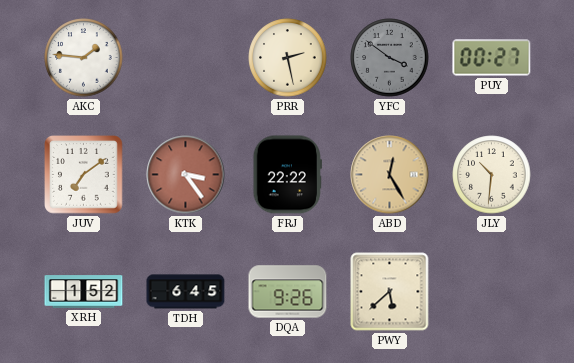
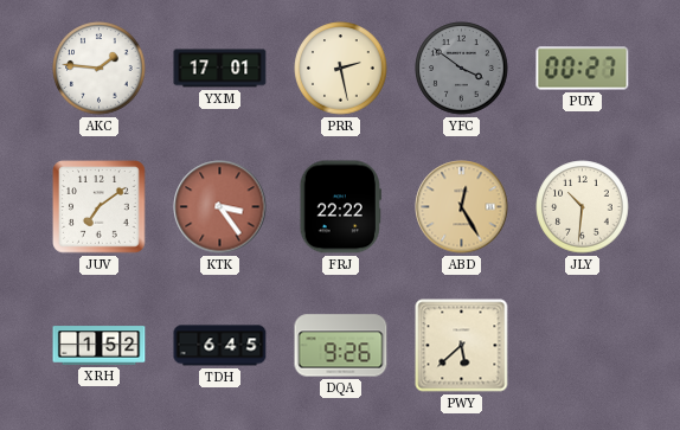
YXM: none -> 17:01 (220, 69)
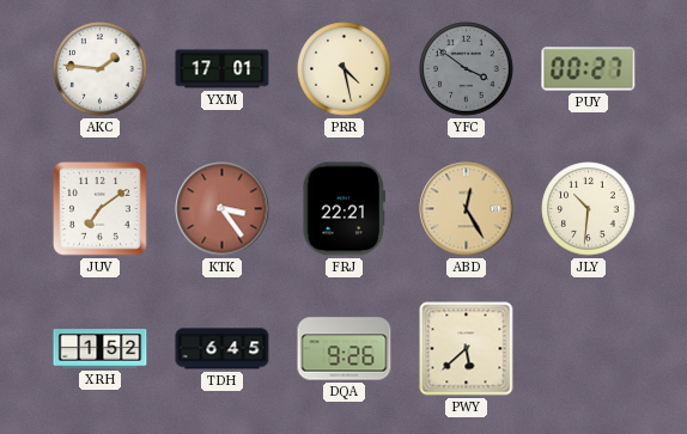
PRR: 2:28 -> 4:28 (345, 69)
FRJ: 22:22 -> 22:21 (343, 209)
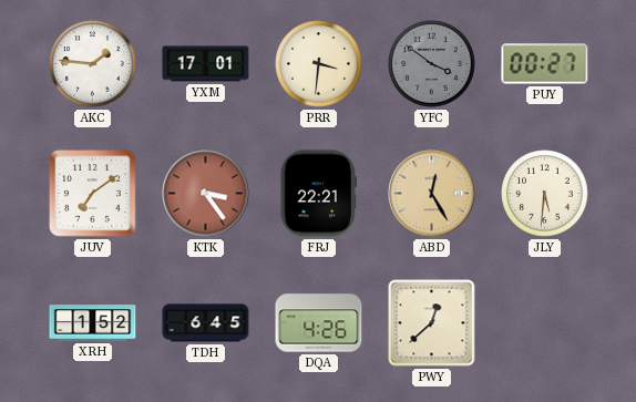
PRR: 4:28 -> 3:31 (319, 64)
JLY: 10:31 -> 5:31 (545, 194)
DQA: 9:26 -> 4:26 (319, 323)
PWY: 5:38 -> 12:38 (432, 323)
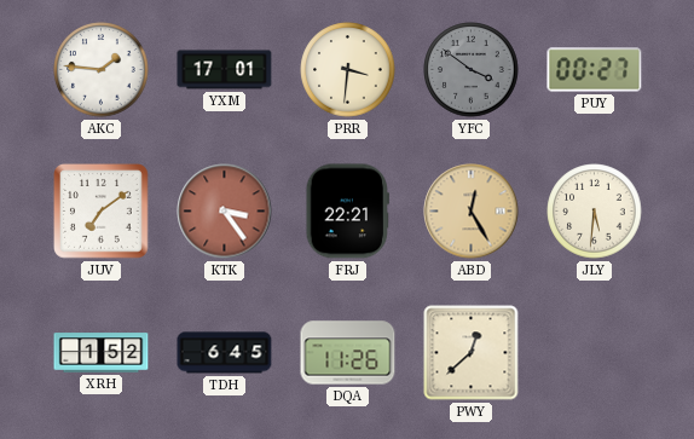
DQA: 4:26 -> 11:26 (348, 353)
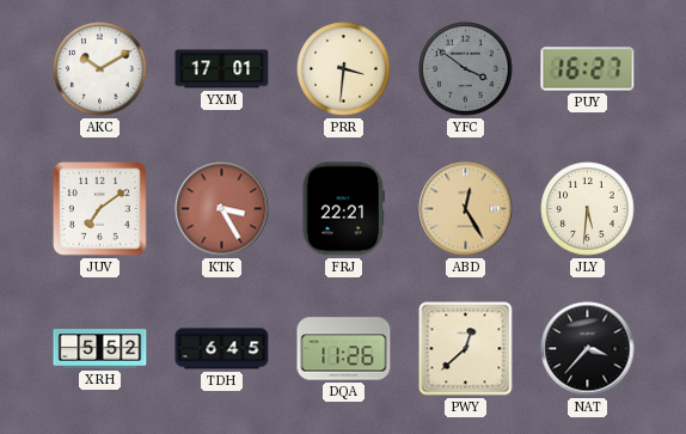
AKC: 1:46 -> 10:10 (100, 69)
PUY: 00:27 -> 16:27 (588, 69)
KTK: 3:24 -> 3:25 (222, 209)
XRH: 1:52 -> 5:52 (100, 349)
NAT: none -> 3:37 (588, 349)
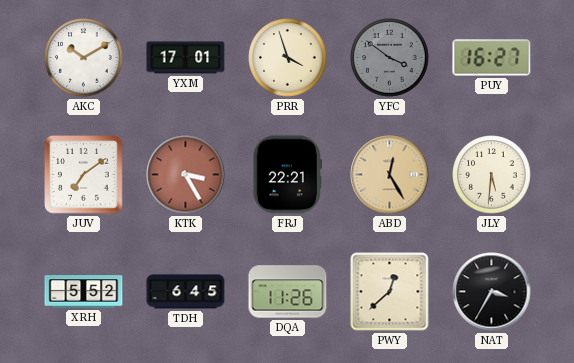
PRR: 3:31 -> 3:57 (288, 58)
NAT: 3:37 -> 3:35 (492, 292)
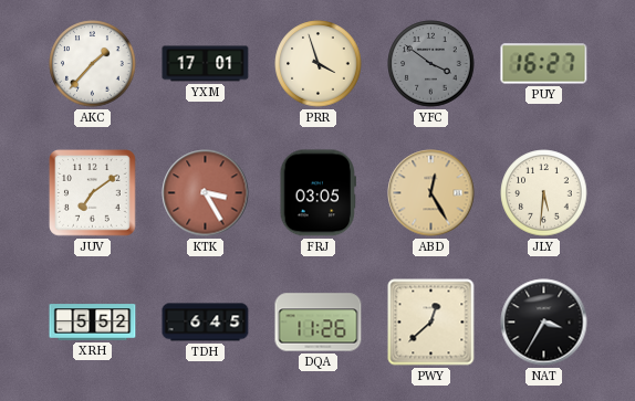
AKC: 10:10 -> 1:37 (93, 64)
FRJ: 22:21 -> 03:05 (317, 193)
